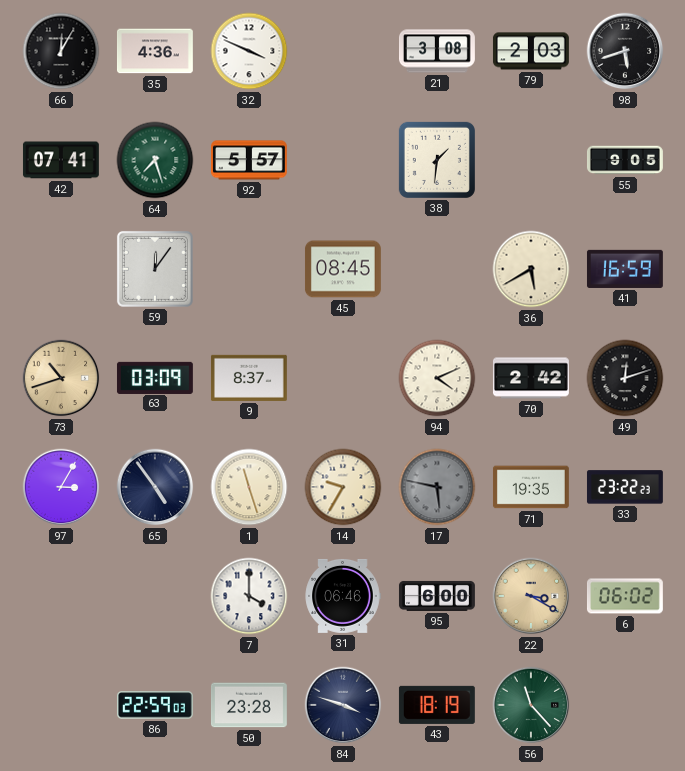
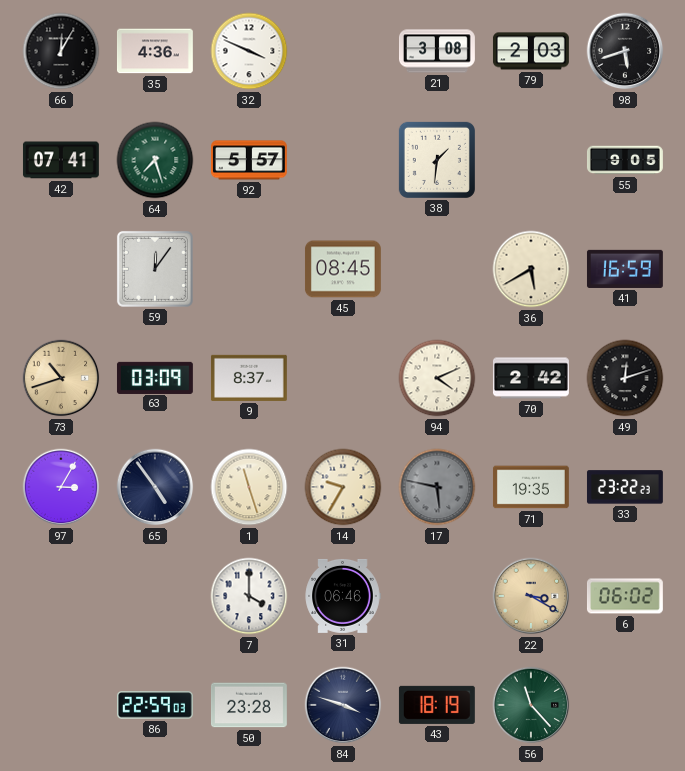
95: 6:00 -> none (437, 596)
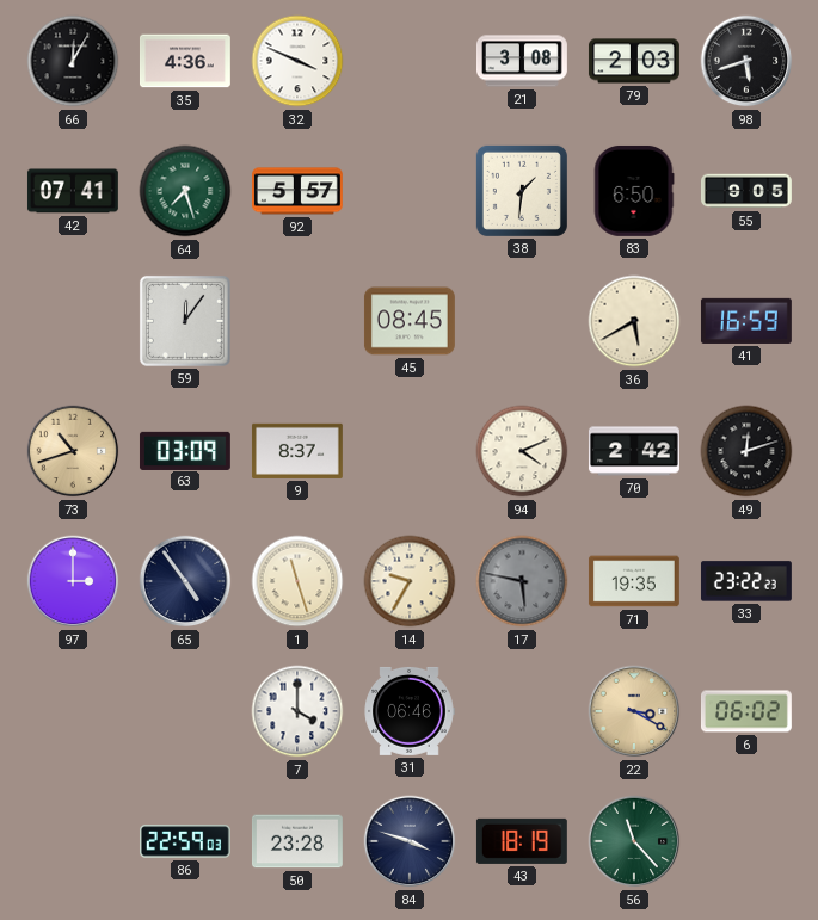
83: none -> 6:50 (634, 191)
97: 3:05 -> 3:00 (73, 581)
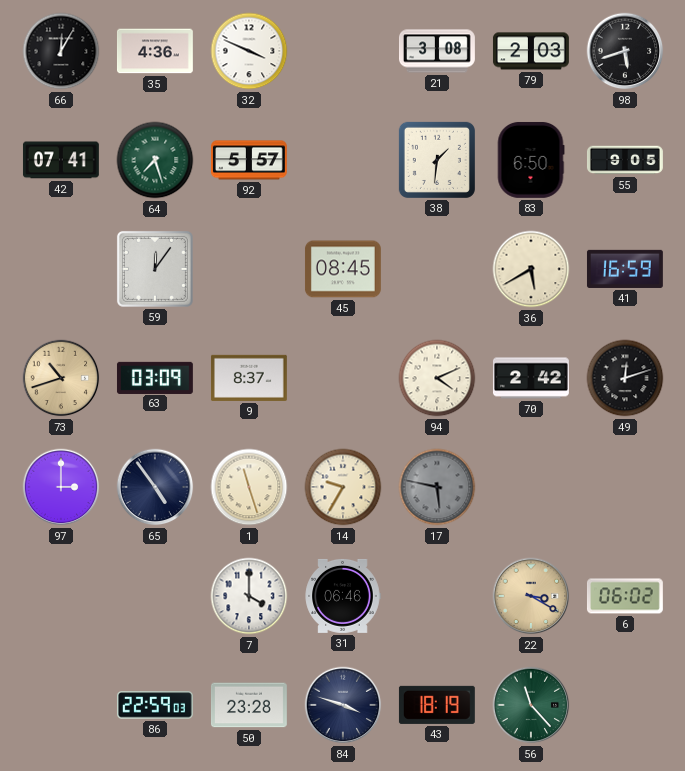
71: 19:35 -> none (634, 581)
33: 23:22 -> none (746, 581)
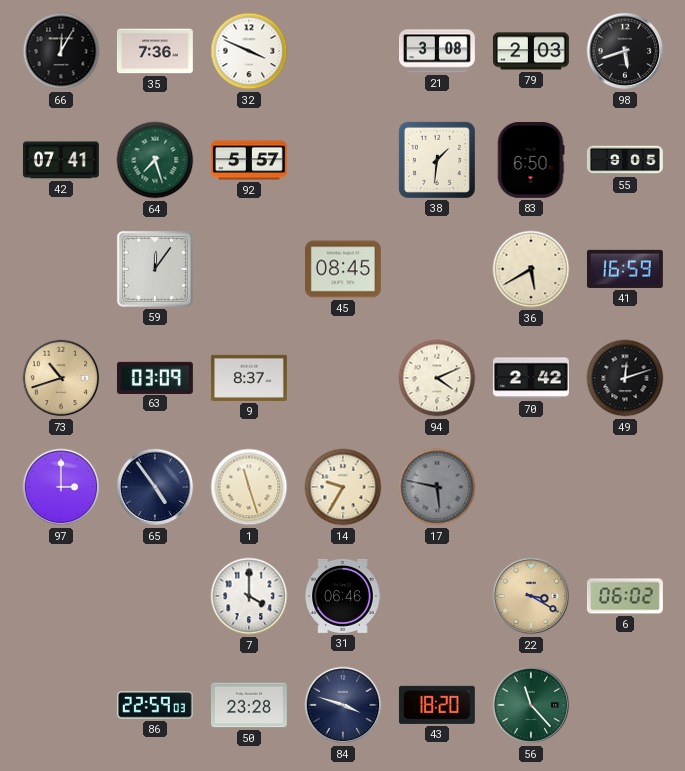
35: 4:36 -> 7:36 (155, 51)
43: 18:19 -> 18:20 (437, 705)
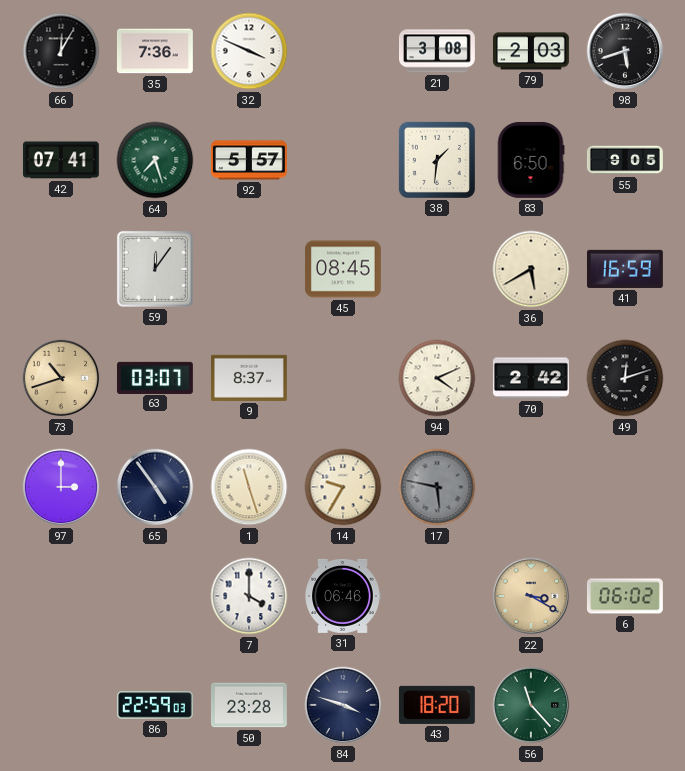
63: 03:09 -> 03:07 (155, 377)
